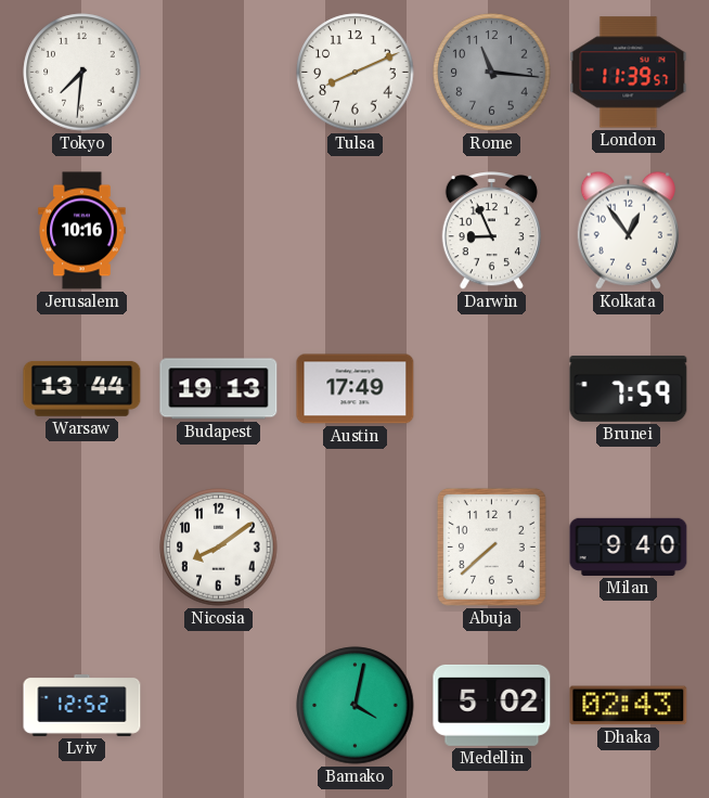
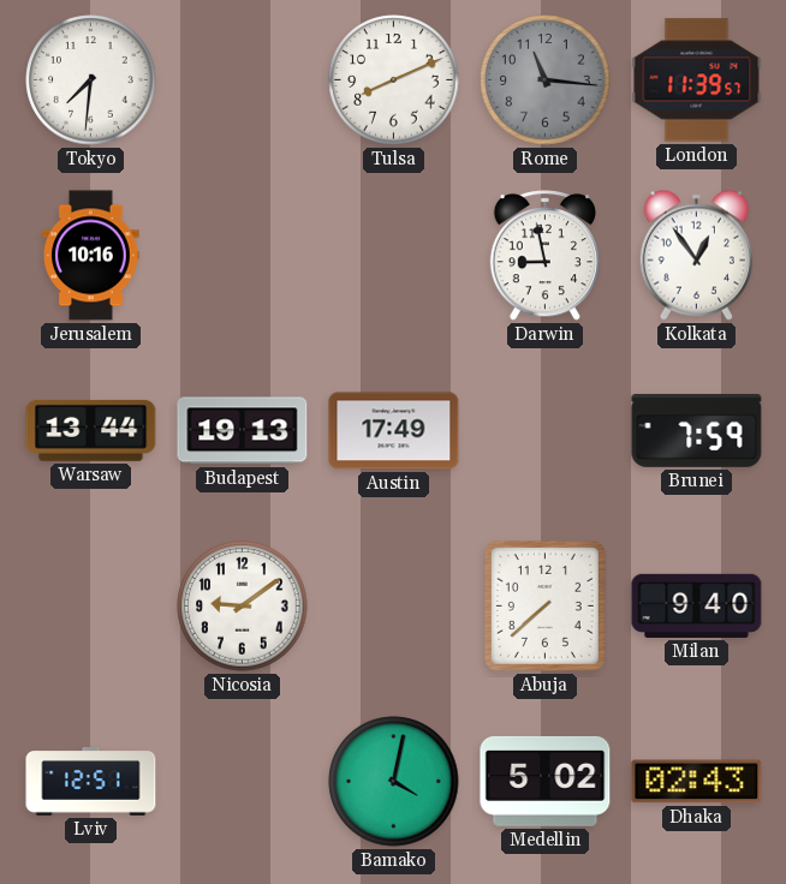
Darwin: 8:56 -> 8:58 (544, 256)
Nicosia: 8:09 -> 9:09 (243, 607)
Lviv: 12:52 -> 12:51 (91, 782)
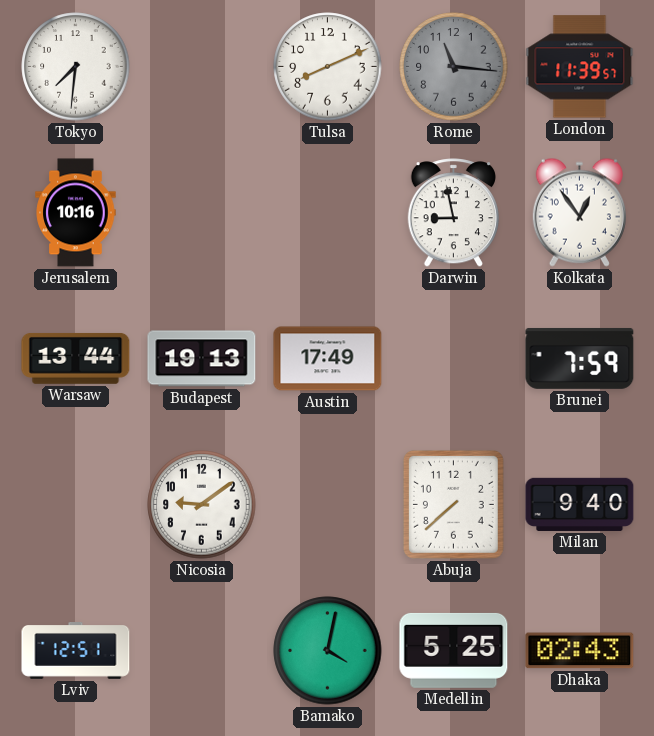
Medellin: 5:02 -> 5:25 (454, 650)
